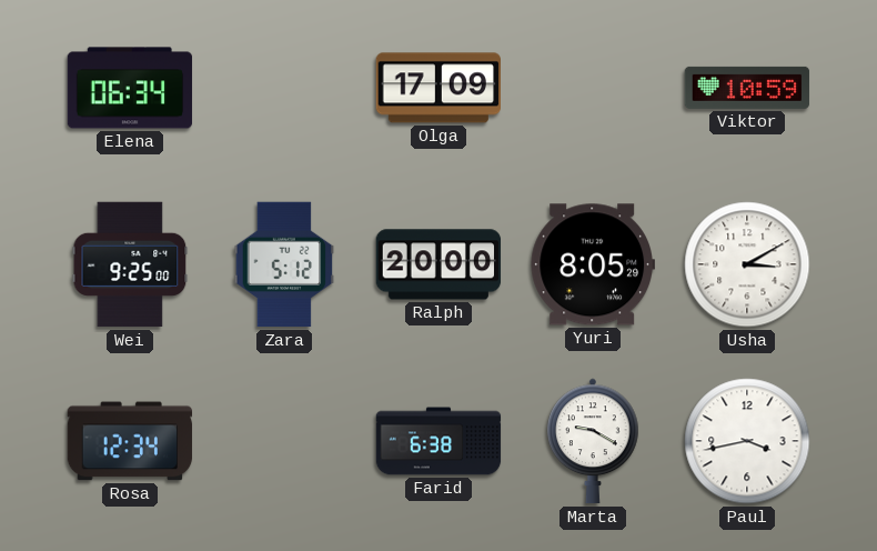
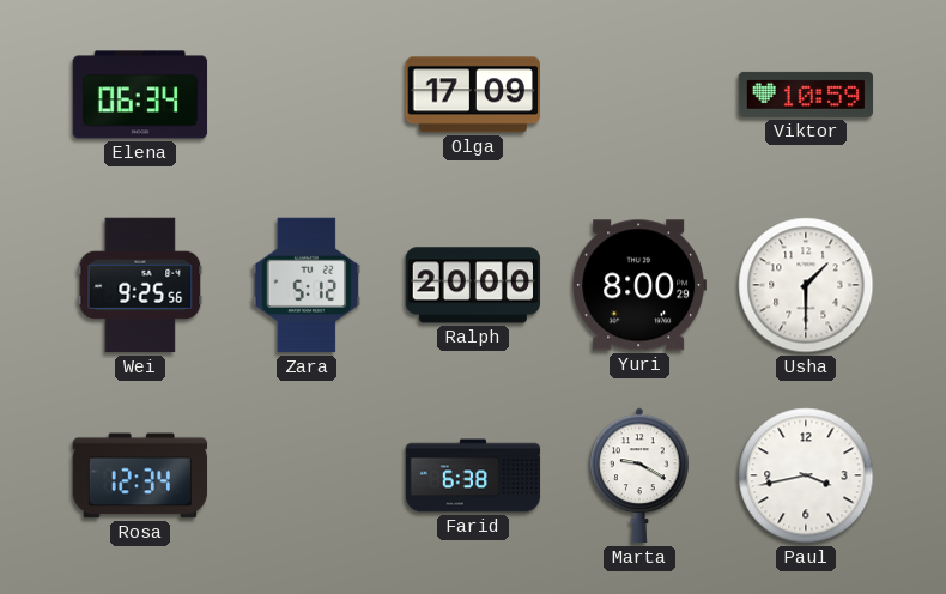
Wei: 9:25:00 -> 9:25:56 (140, 285)
Yuri: 8:05 -> 8:00 (638, 285)
Usha: 3:10 -> 1:30 (806, 285)
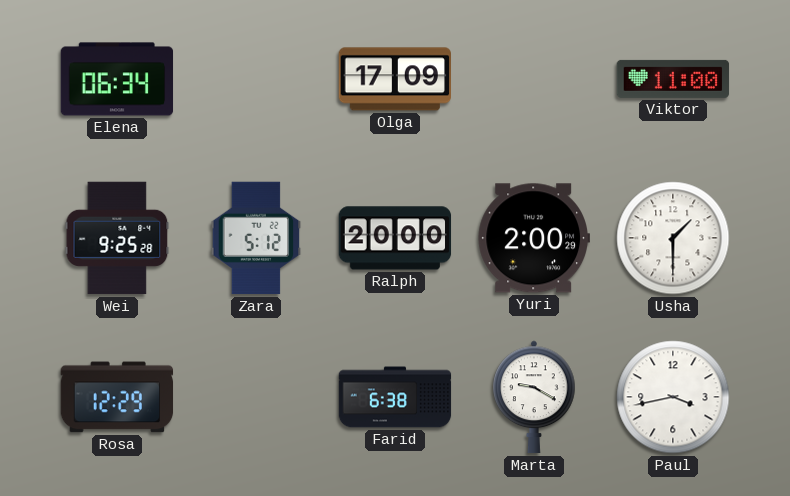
Viktor: 10:59 -> 11:00 (673, 79)
Wei: 9:25:56 -> 9:25:28 (117, 238)
Yuri: 8:00 -> 2:00 (533, 238)
Rosa: 12:34 -> 12:29 (117, 397)
